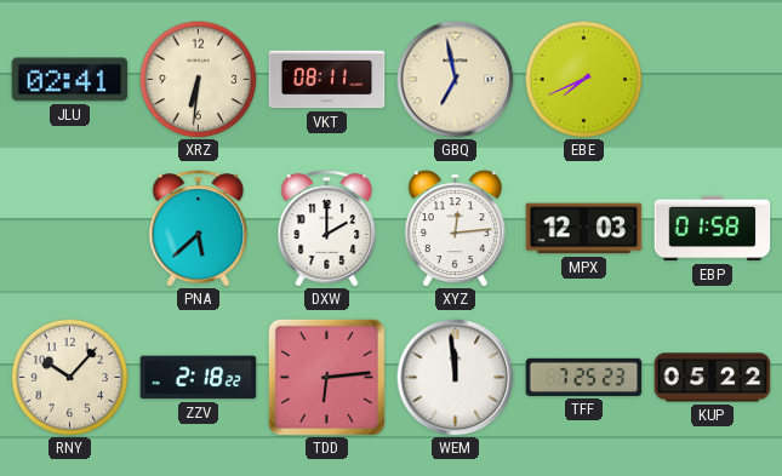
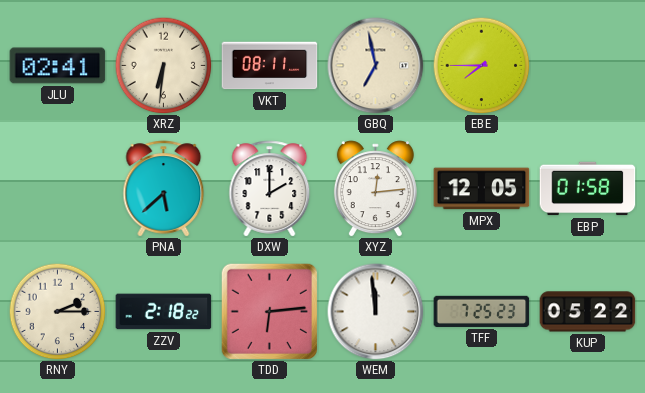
EBE: 7:41 -> 7:45 (481, 65)
MPX: 12:03 -> 12:05 (482, 189)
RNY: 10:07 -> 2:15 (57, 311)
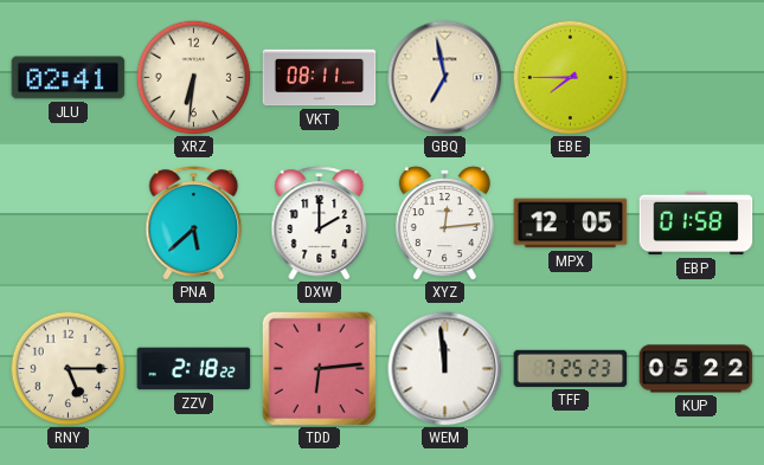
RNY: 2:15 -> 5:15 (68, 368)
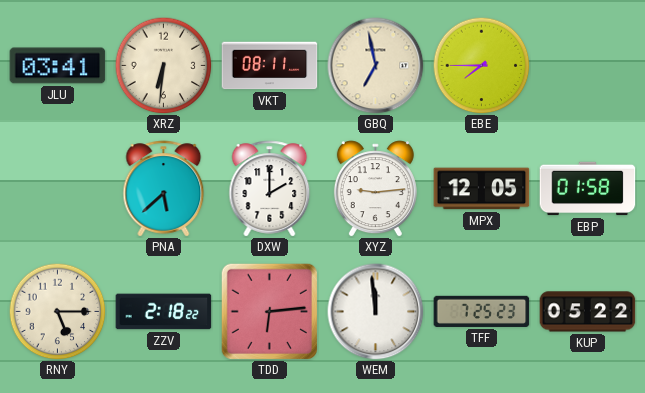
JLU: 02:41 -> 03:41 (58, 66)
XYZ: 12:14 -> 9:14 (375, 189)
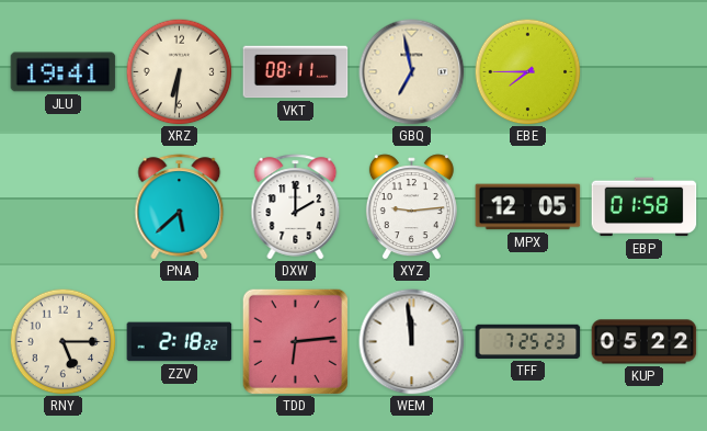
JLU: 03:41 -> 19:41 (64, 72)
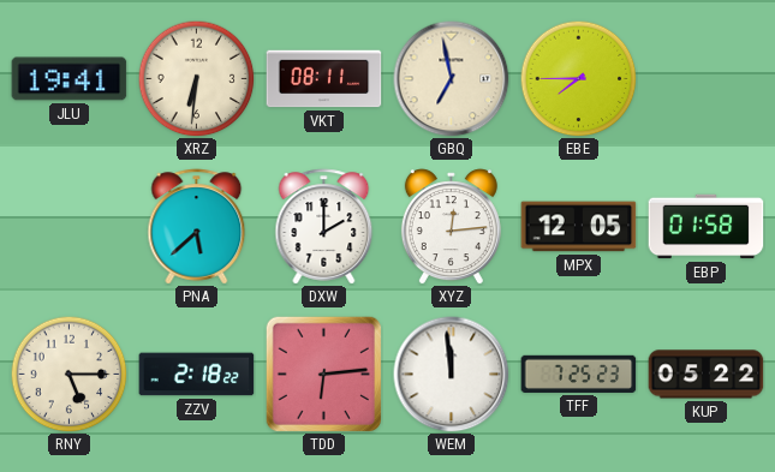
XYZ: 9:14 -> 12:14 (451, 227)
